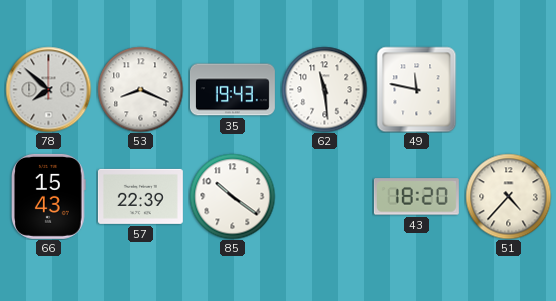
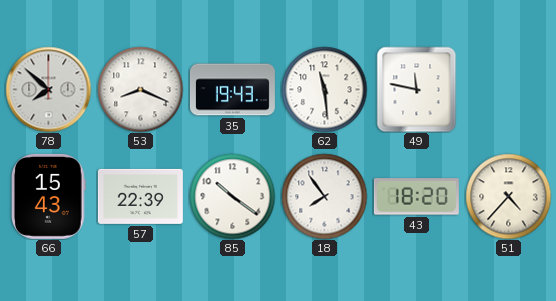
18: none -> 7:54 (324, 196)
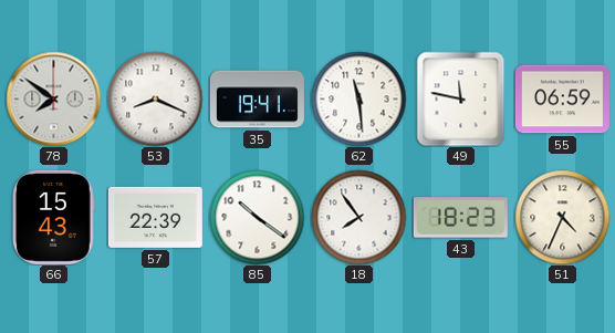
78: 7:52 -> 7:51 (53, 98)
35: 19:43 -> 19:41 (257, 100)
55: none -> 06:59 (562, 100)
43: 18:20 -> 18:23 (460, 218)
51: 4:37 -> 4:34 (562, 217)
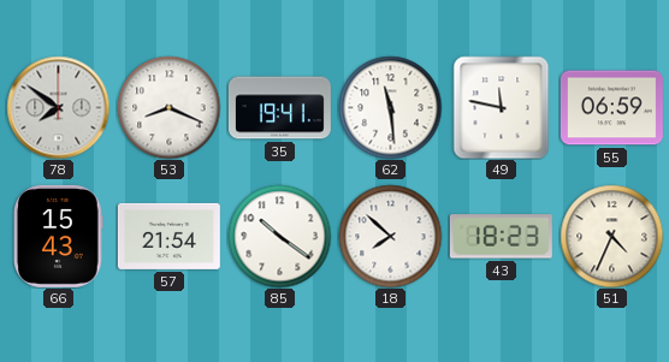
57: 22:39 -> 21:54 (168, 236)
18: 7:54 -> 7:52 (390, 236)
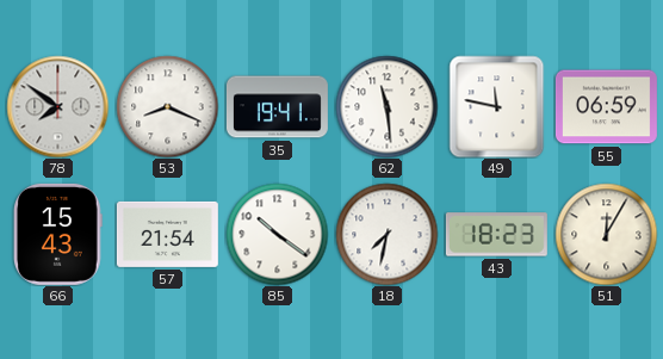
18: 7:52 -> 7:32 (386, 234)
51: 4:34 -> 12:05 (606, 234)
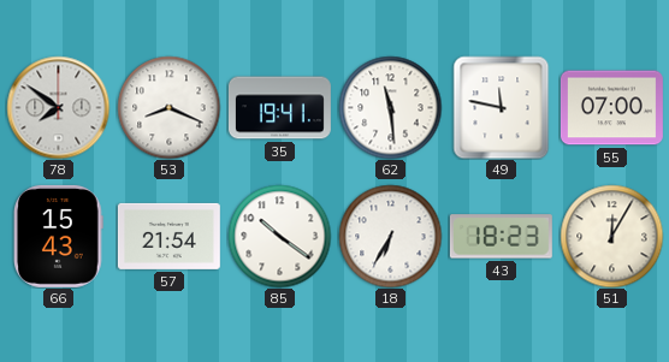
55: 06:59 -> 07:00 (611, 108)
18: 7:32 -> 6:35 (390, 236)
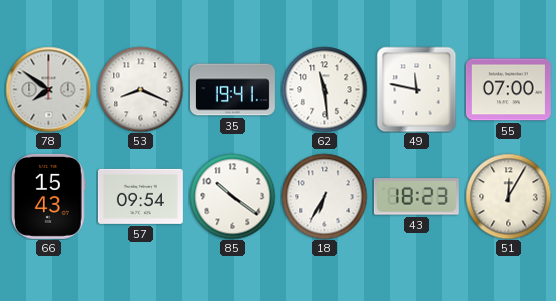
57: 21:54 -> 09:54 (140, 196)
